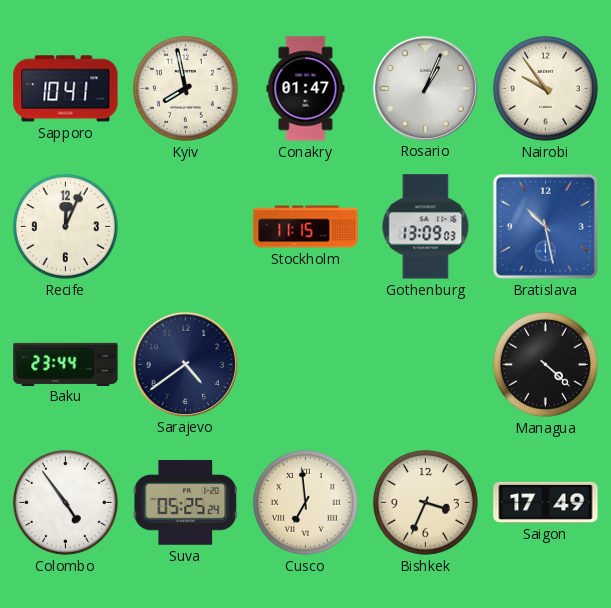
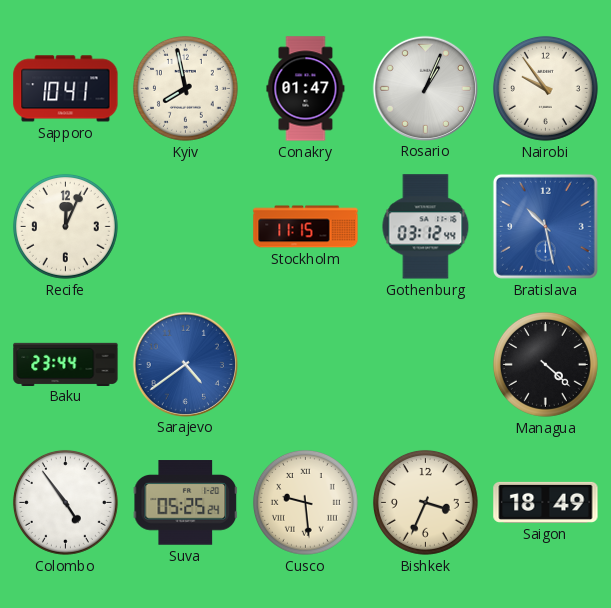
Gothenburg: 13:09 -> 03:12 (426, 227)
Sarajevo dial: navy -> blue (185, 364)
Cusco: 6:59 -> 9:29 (305, 502)
Saigon: 17:49 -> 18:49 (546, 502)
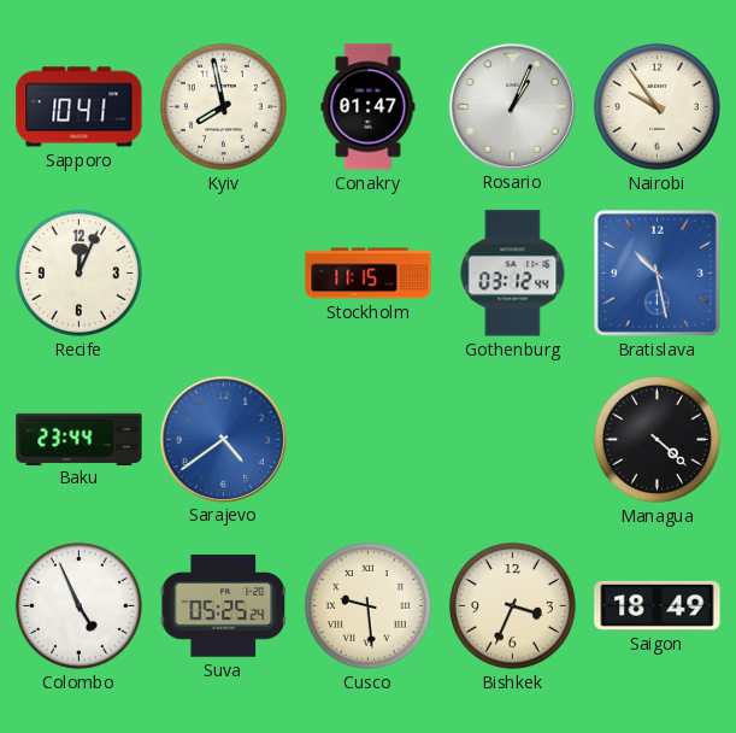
Colombo: 4:54 -> 4:56 (78, 605)
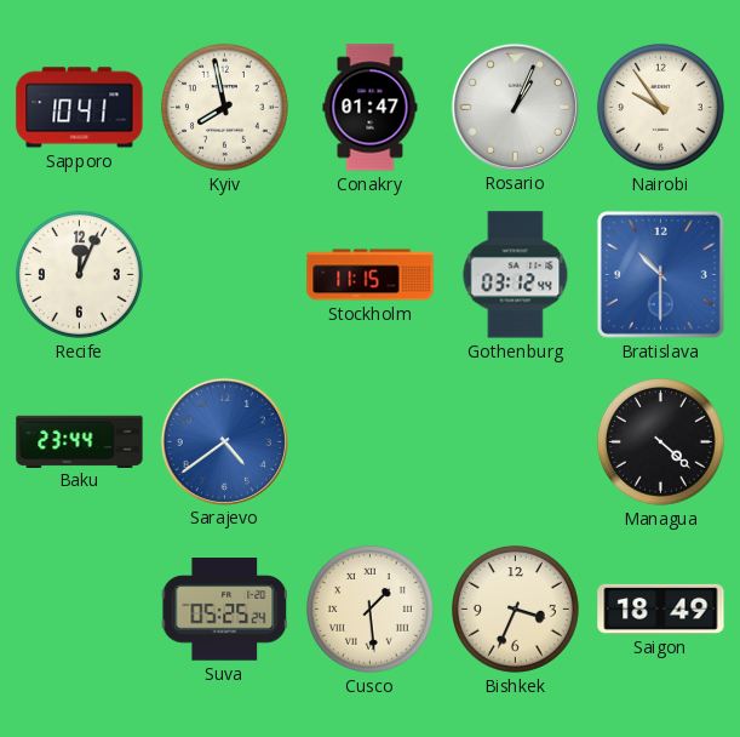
Bratislava: 10:28 -> 10:30 (660, 274)
Colombo: 4:56 -> none (78, 605)
Cusco: 9:29 -> 1:29 (369, 609)
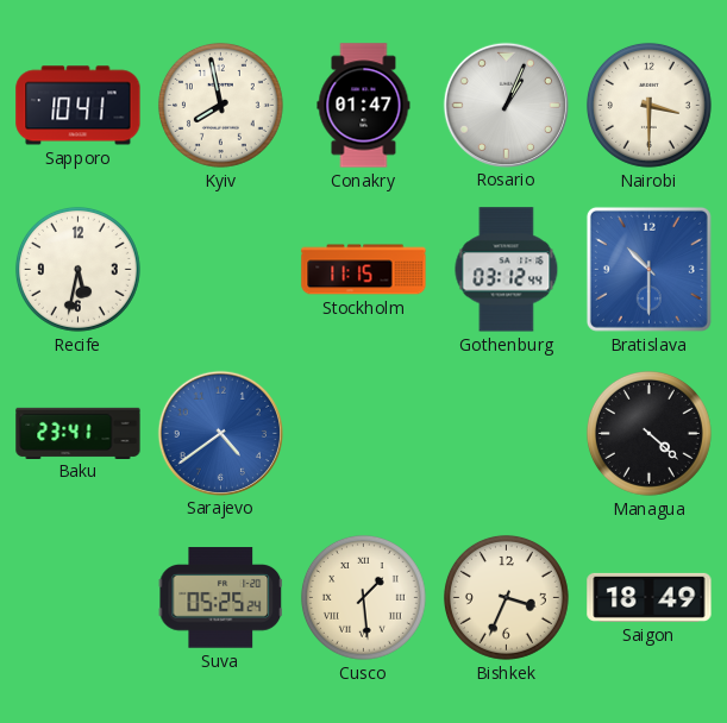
Nairobi: 9:54 -> 3:30 (648, 105)
Recife: 12:04 -> 5:32 (77, 269)
Baku: 23:44 -> 23:41 (79, 433)
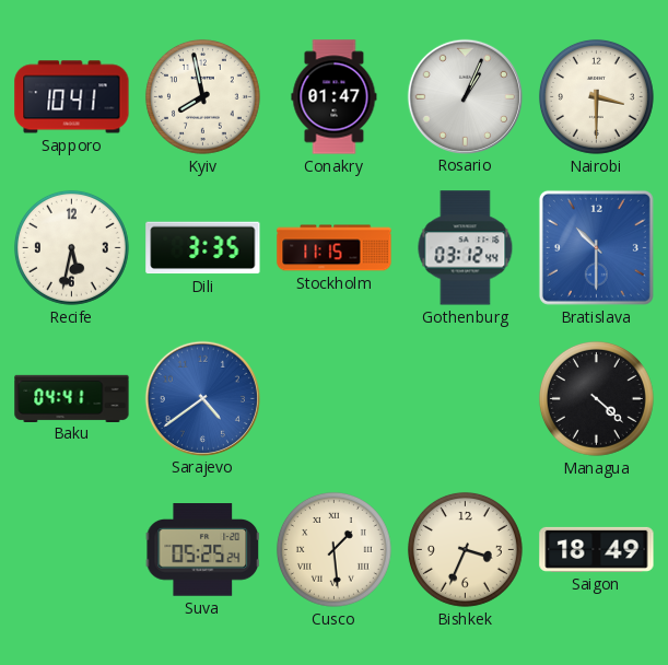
Dili: none -> 3:35 (203, 248)
Baku: 23:41 -> 04:41 (72, 398)
